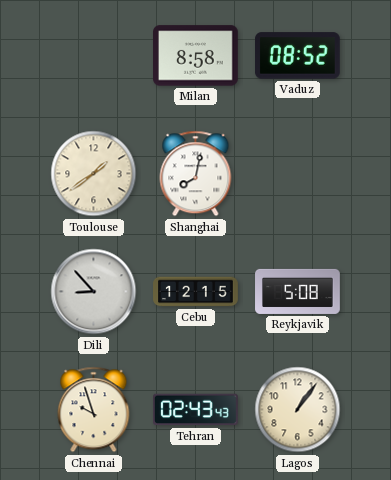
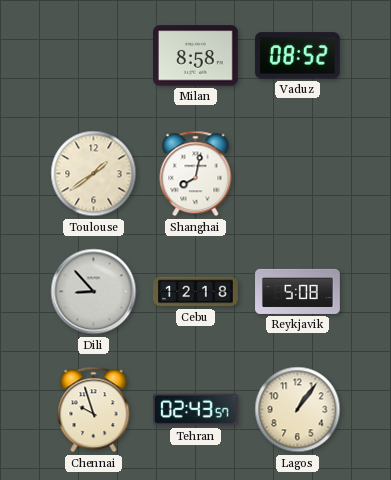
Cebu: 12:15 -> 12:18 (196, 292)
Tehran: 02:43:43 -> 02:43:57 (196, 410)
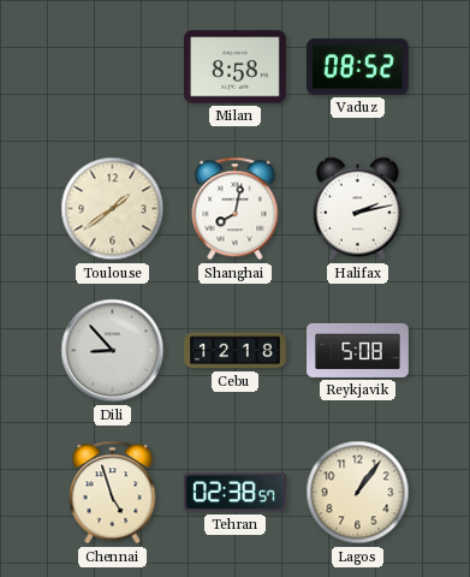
Halifax: none -> 2:13 (357, 209)
Chennai: 9:57 -> 4:57 (113, 493)
Tehran: 02:43 -> 02:38 (236, 493)
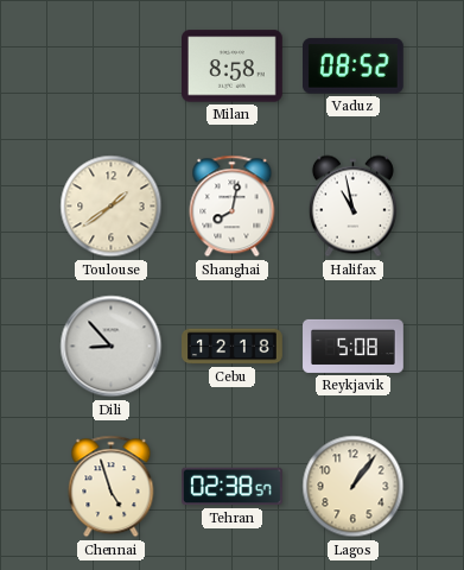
Halifax: 2:13 -> 10:58 (352, 207)
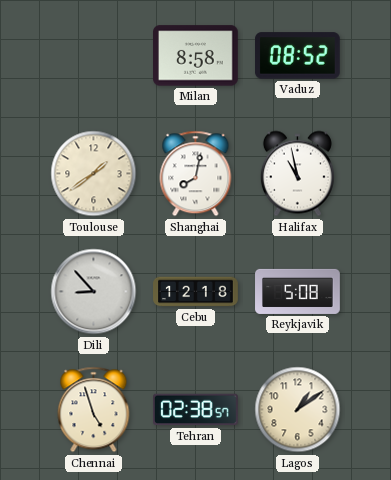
Lagos: 1:06 -> 1:09 (298, 410)
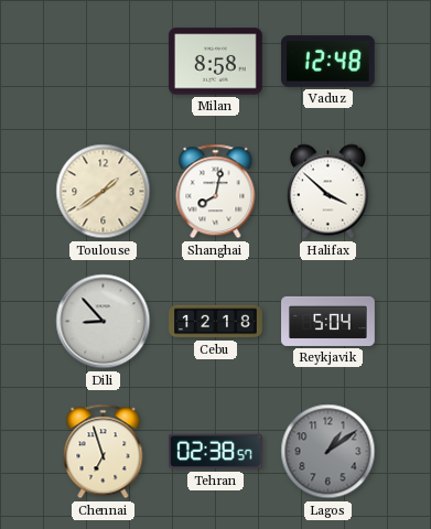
Vaduz: 08:52 -> 12:48 (328, 62)
Halifax: 10:58 -> 3:52 (327, 192)
Reykjavik: 5:08 -> 5:04 (328, 321)
Chennai: 4:57 -> 6:57 (104, 452)
Lagos dial: cream -> grey (328, 452)
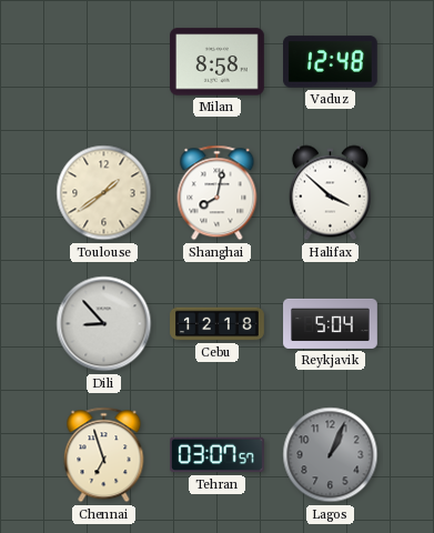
Tehran: 02:38 -> 03:07 (218, 455)
Lagos: 1:09 -> 1:04 (331, 455)
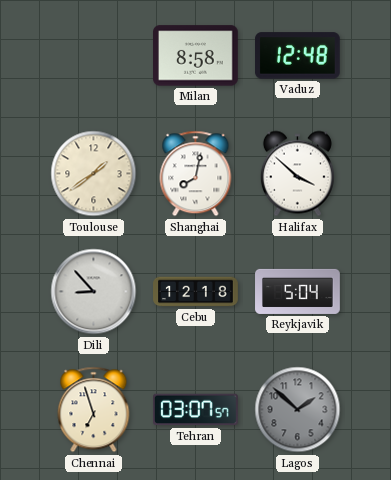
Lagos: 1:04 -> 1:52 (298, 410)
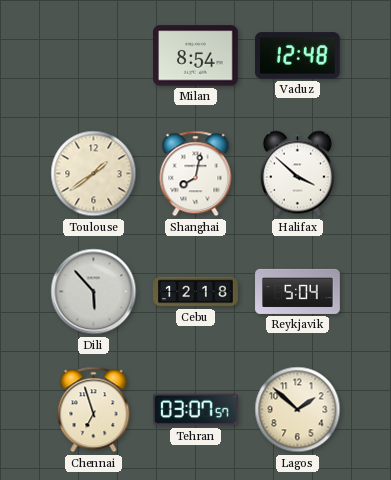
Milan: 8:58 -> 8:54 (196, 56)
Dili: 8:53 -> 5:53 (94, 292)
Lagos dial: grey -> cream (298, 410)
